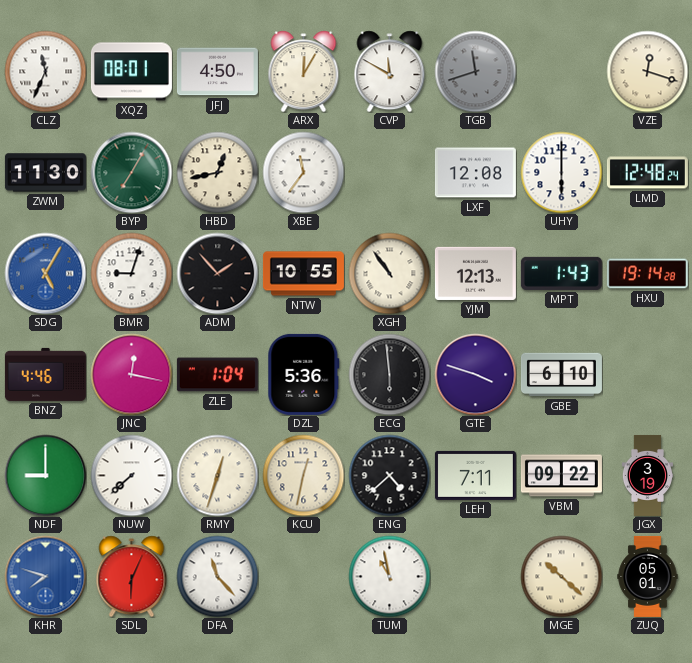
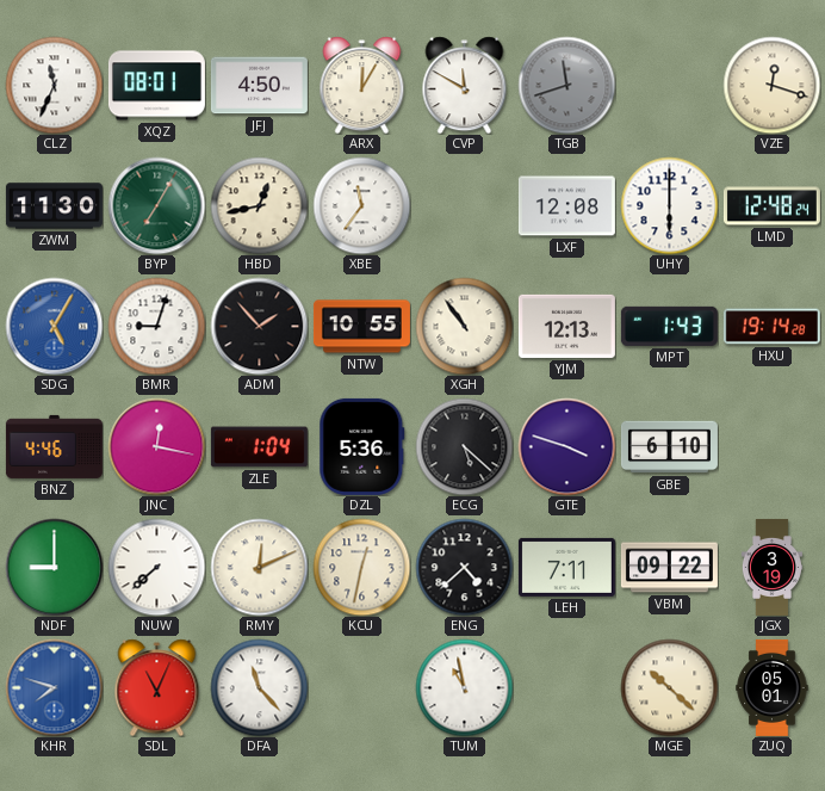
ECG: 5:59 -> 5:22 (464, 446)
RMY: 12:33 -> 12:11 (259, 567)
SDL: 6:04 -> 11:04 (157, 687)
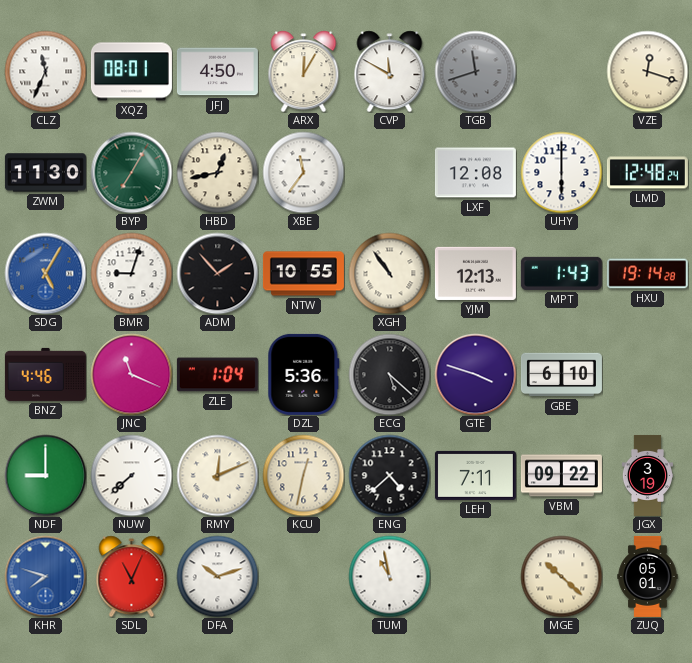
JNC: 12:17 -> 11:19 (131, 374)
DFA: 11:23 -> 10:12 (217, 576)
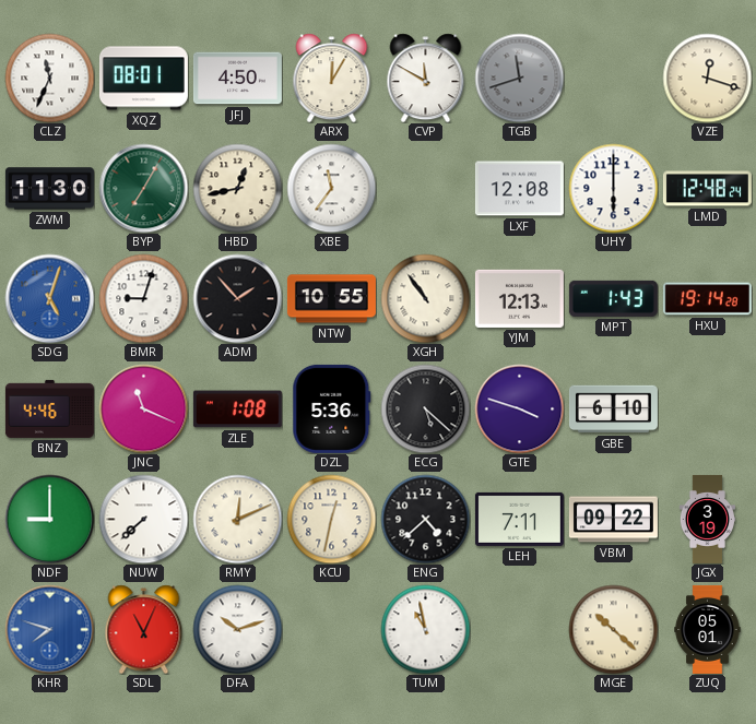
SDG: 5:05 -> 5:03 (49, 298)
ZLE: 1:04 -> 1:08 (237, 410)
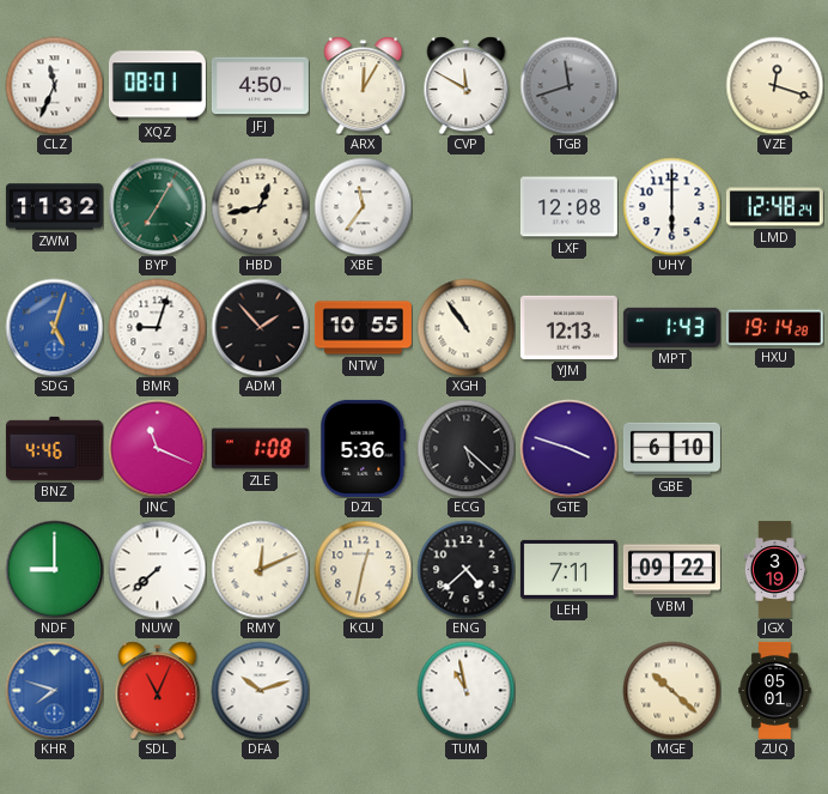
ZWM: 11:30 -> 11:32 (54, 207)
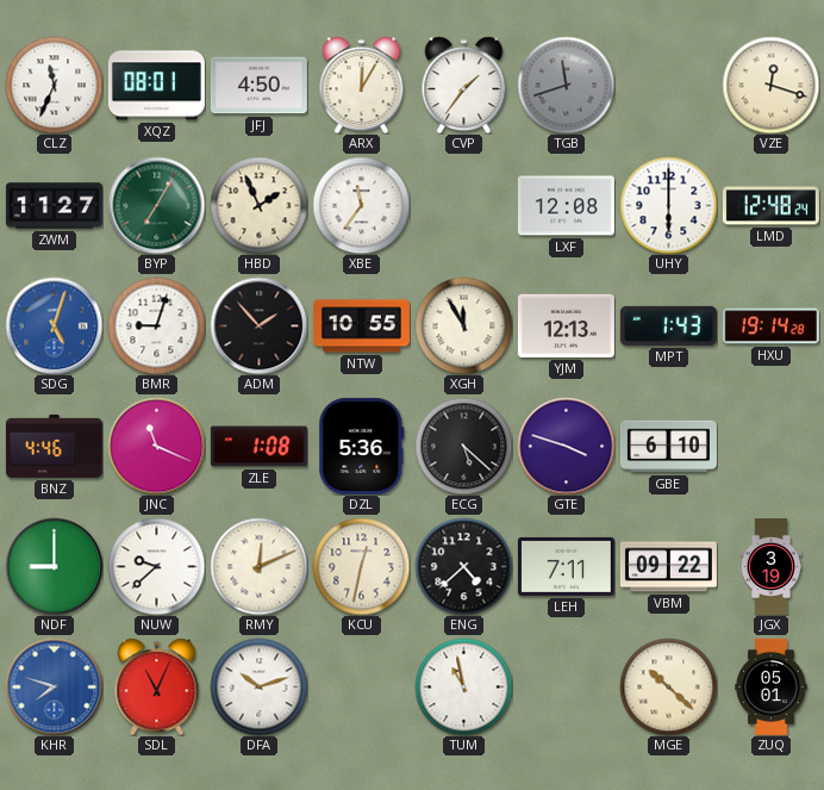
CVP: 11:50 -> 1:36 (464, 85)
ZWM: 11:32 -> 11:27 (54, 206)
HBD: 12:43 -> 1:56 (258, 205)
XGH: 10:54 -> 11:55 (463, 325)
NUW: 7:38 -> 9:38 (156, 566)
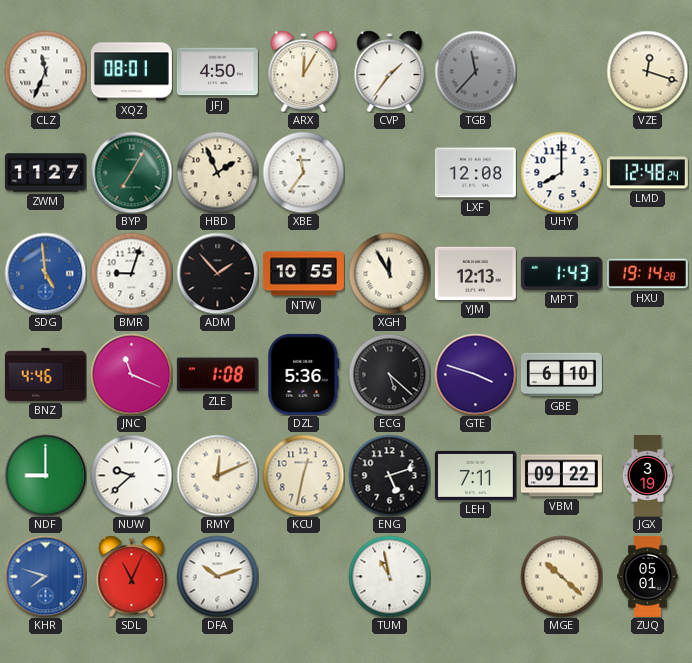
TGB: 11:42 -> 11:37 (475, 71)
UHY: 6:00 -> 8:00 (561, 172)
SDG: 5:03 -> 4:59 (45, 273)
ENG: 4:38 -> 5:12 (389, 475)
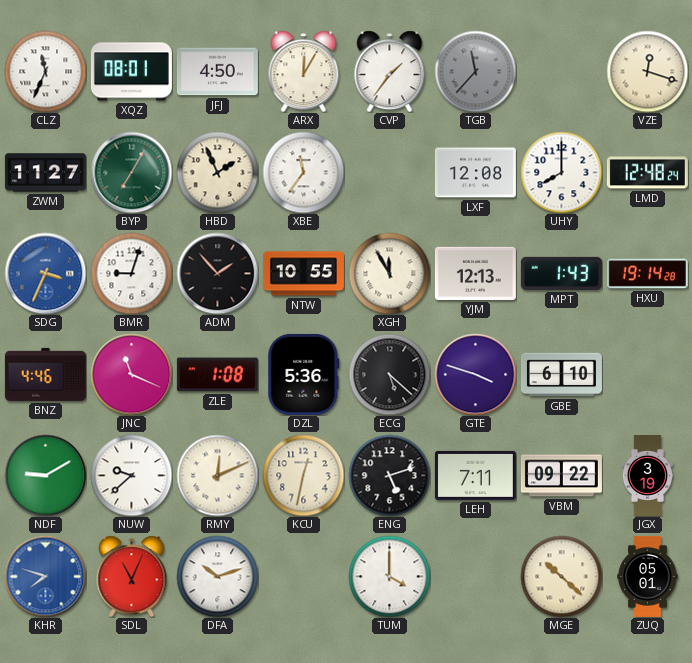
SDG: 4:59 -> 3:34 (45, 273)
NDF: 9:00 -> 9:10 (45, 475)
TUM: 10:58 -> 4:00 (389, 576)
